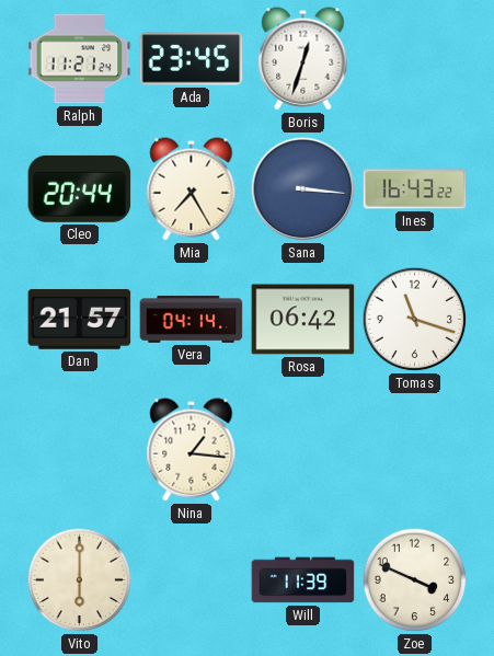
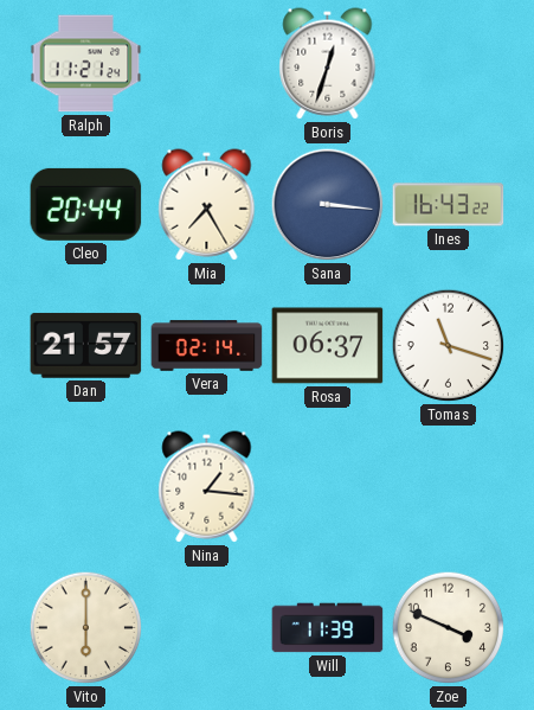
Ada: 23:45 -> none (192, 59)
Vera: 04:14 -> 02:14 (207, 346)
Rosa: 06:42 -> 06:37 (328, 346)
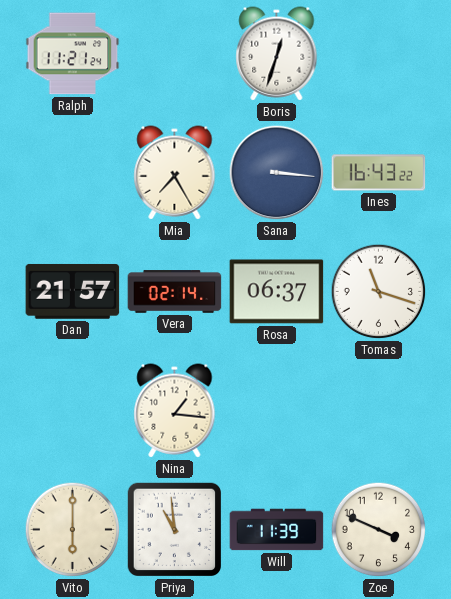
Cleo: 20:44 -> none (86, 204)
Priya: none -> 10:59 (175, 530)
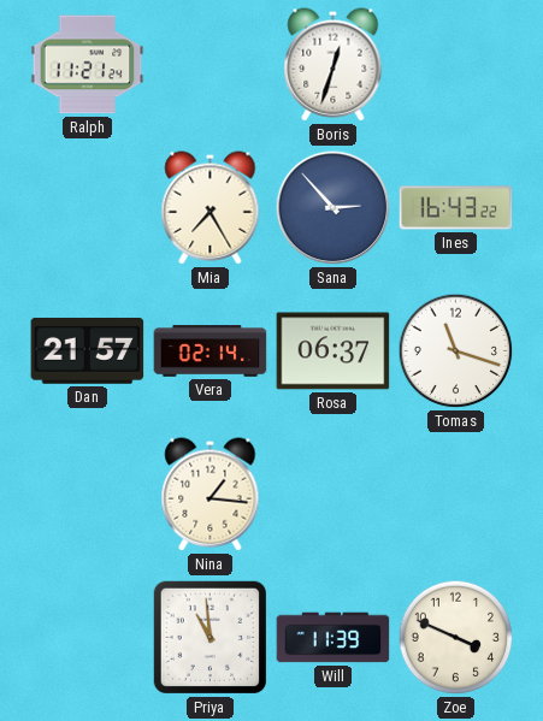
Sana: 3:16 -> 2:53 (334, 208)
Vito: 6:00 -> none (73, 530)
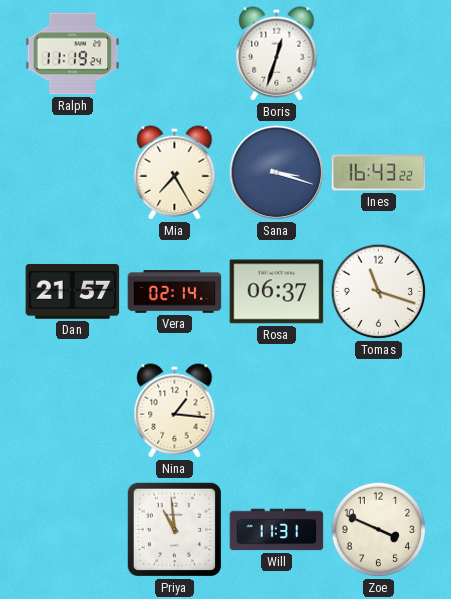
Ralph: 11:21 -> 11:19 (73, 54)
Sana: 2:53 -> 3:18 (277, 173)
Will: 11:39 -> 11:31 (277, 530)
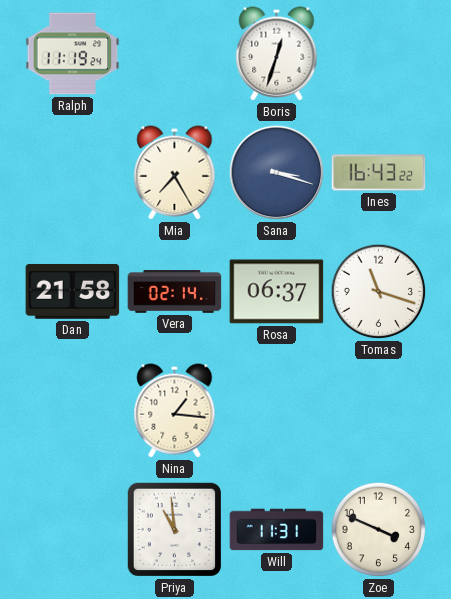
Dan: 21:57 -> 21:58 (73, 291)
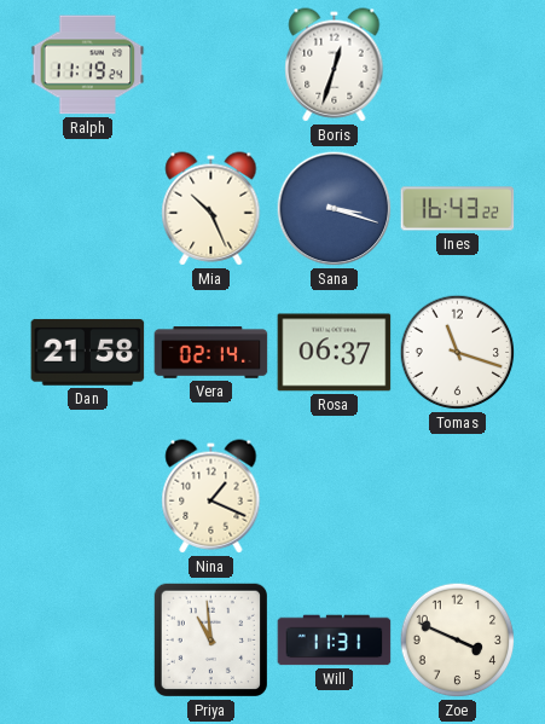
Mia: 7:25 -> 10:26 (211, 209)
Nina: 1:16 -> 1:19 (211, 497)
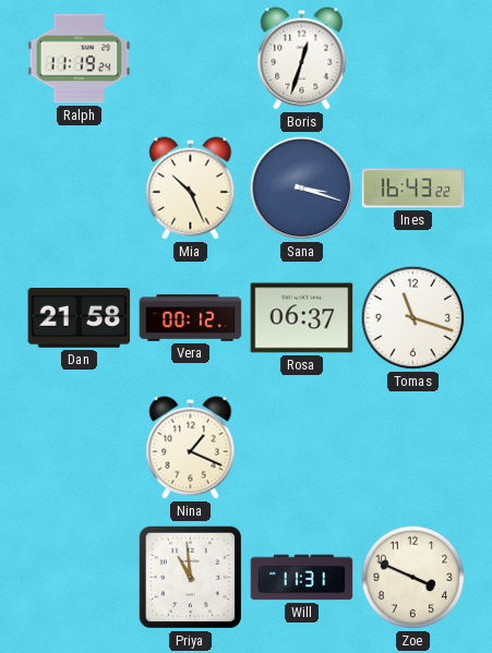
Vera: 02:14 -> 00:12 (191, 318)
